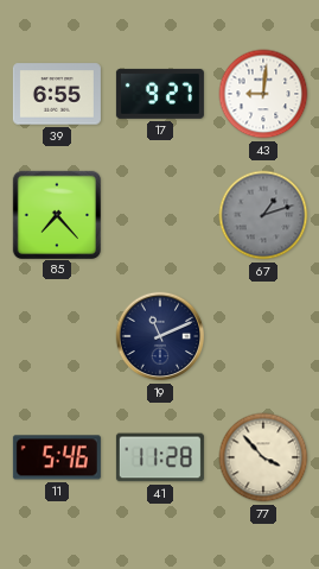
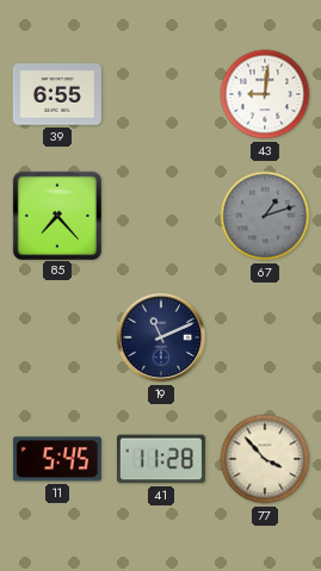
17: 9:27 -> none (160, 94)
11: 5:46 -> 5:45 (57, 459)
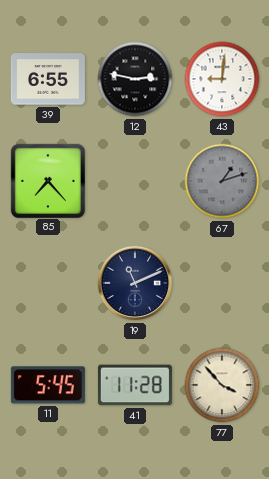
12: none -> 2:47 (135, 79)
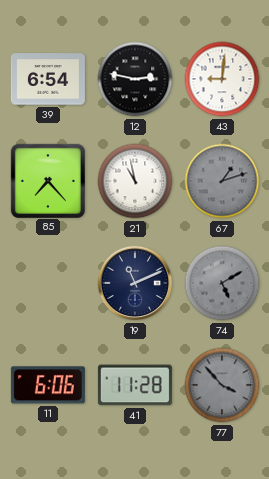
39: 6:55 -> 6:54 (48, 79)
21: none -> 10:58 (135, 181)
74: none -> 5:10 (222, 283)
11: 5:45 -> 6:06 (48, 385)
77 dial: cream -> grey (222, 385)
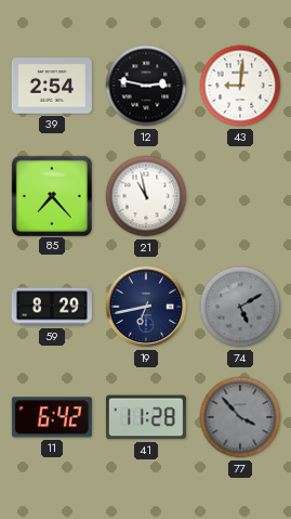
39: 6:54 -> 2:54 (52, 86)
67: 1:12 -> none (222, 181)
59: none -> 8:29 (52, 307)
19: 11:11 -> 6:43 (146, 307)
11: 6:06 -> 6:42 (52, 417)
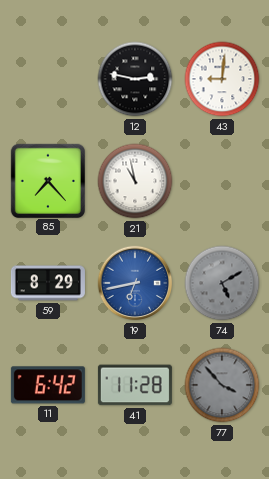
39: 2:54 -> none (52, 86)
19 dial: navy -> blue (135, 283)
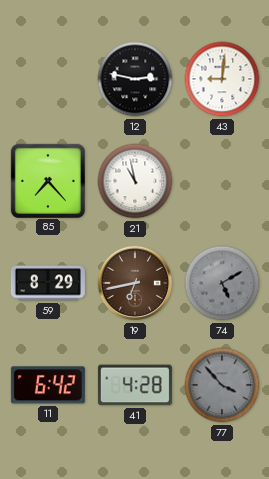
19 dial: blue -> brown (135, 283)
41: 11:28 -> 4:28 (135, 385)
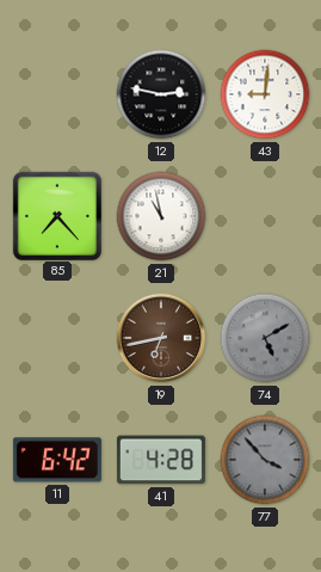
59: 8:29 -> none (48, 283)
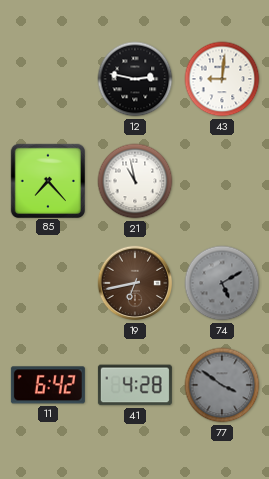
77: 3:53 -> 3:51 (222, 385)
